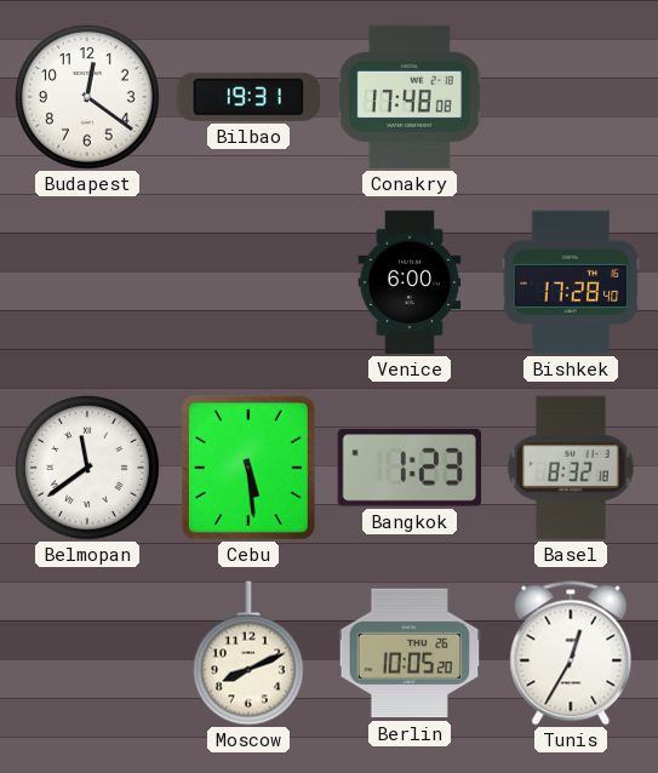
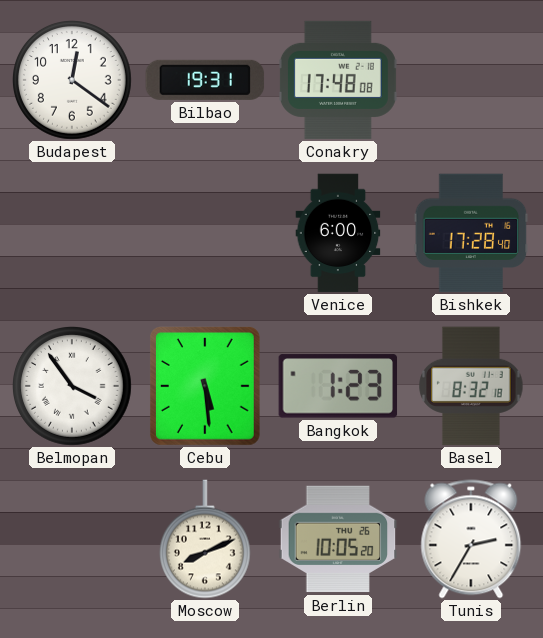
Belmopan: 11:39 -> 3:54 (73, 387)
Tunis: 12:35 -> 2:35 (471, 539)
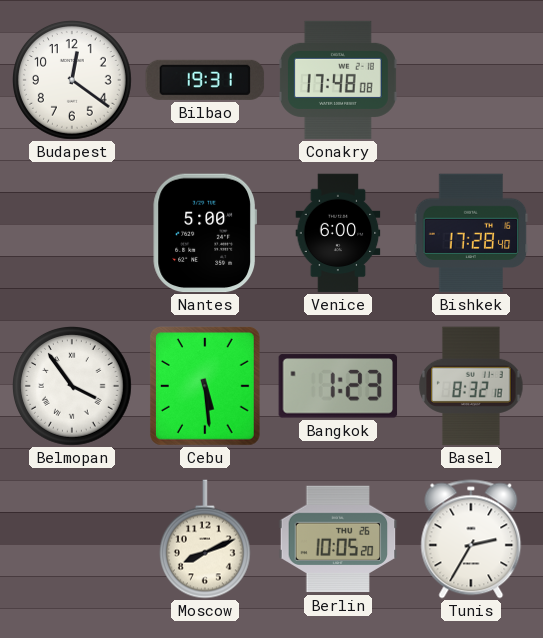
Nantes: none -> 5:00 (205, 233)
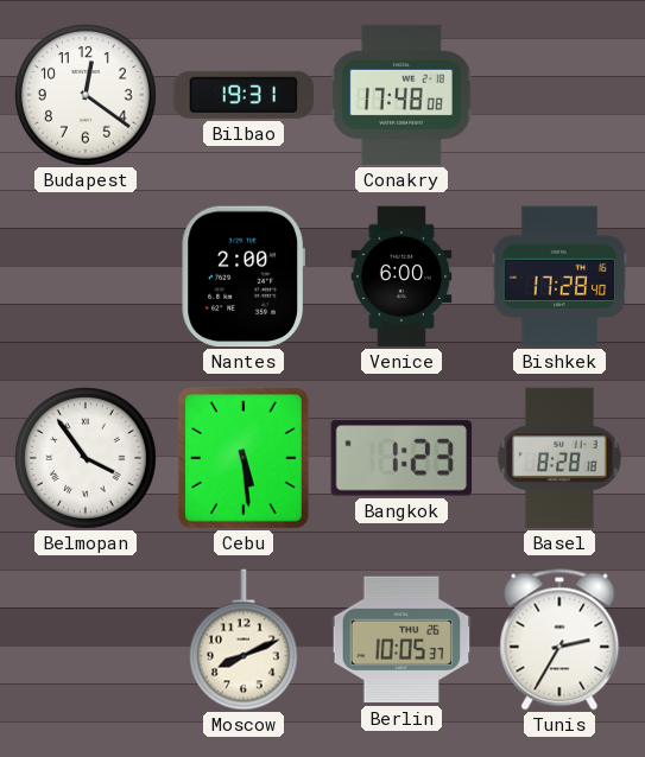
Nantes: 5:00 -> 2:00 (244, 276)
Basel: 8:32 -> 8:28 (559, 458)
Berlin: 10:05:20 -> 10:05:37 (401, 640)
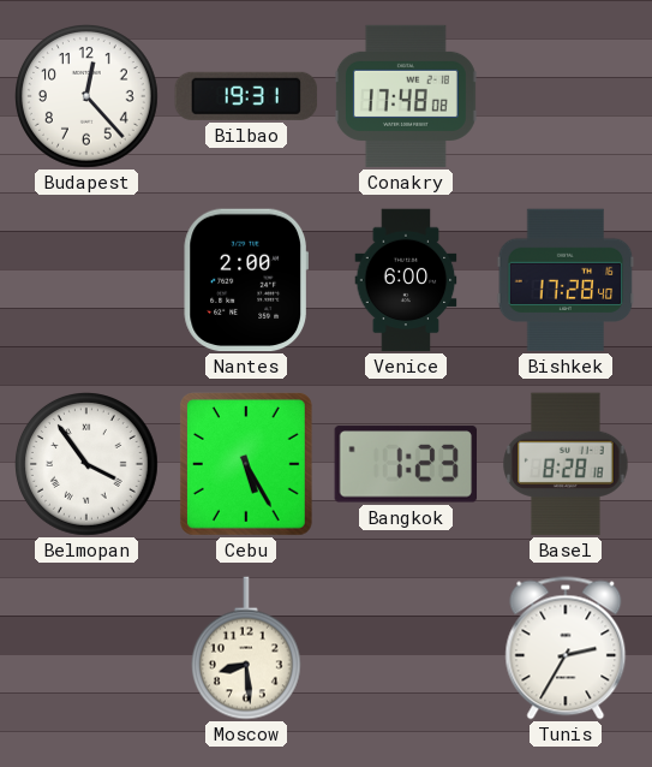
Budapest: 12:21 -> 12:23 (88, 97)
Cebu: 5:29 -> 5:25 (246, 464)
Moscow: 8:11 -> 8:29 (246, 648)
Berlin: 10:05 -> none (401, 640)
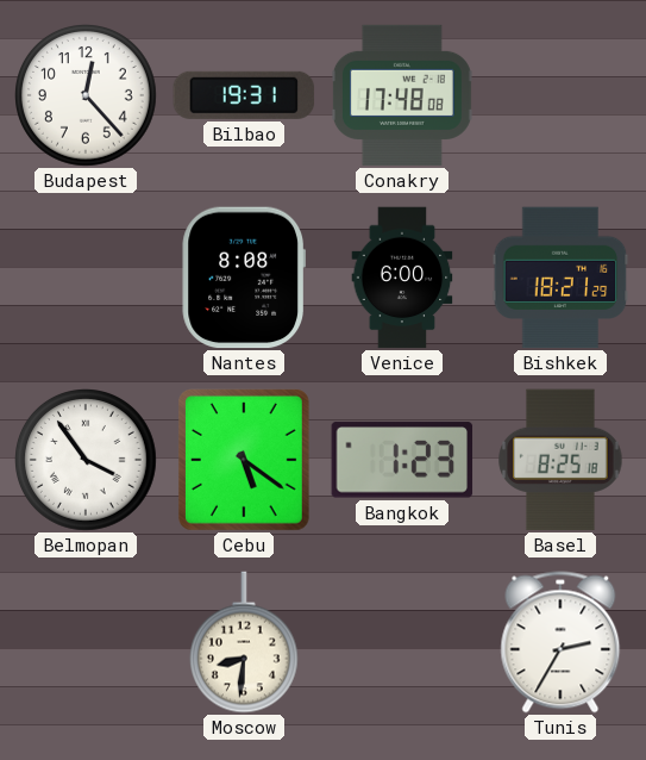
Nantes: 2:00 -> 8:08 (244, 278)
Bishkek: 17:28 -> 18:21 (560, 278)
Cebu: 5:25 -> 5:21 (244, 460)
Basel: 8:28 -> 8:25 (560, 460)
Moscow: 8:29 -> 8:31 (244, 642)
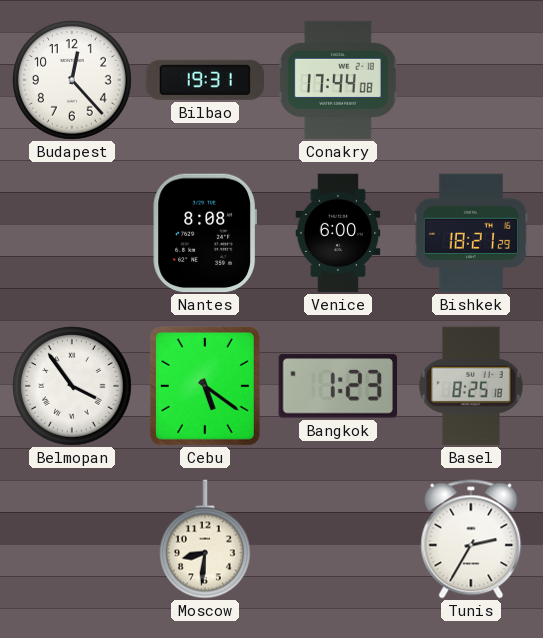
Conakry: 17:48 -> 17:44 (338, 80)
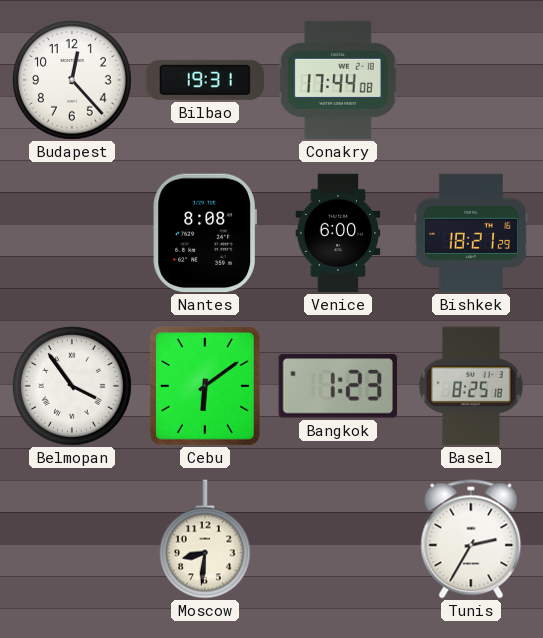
Cebu: 5:21 -> 6:09 (205, 386)
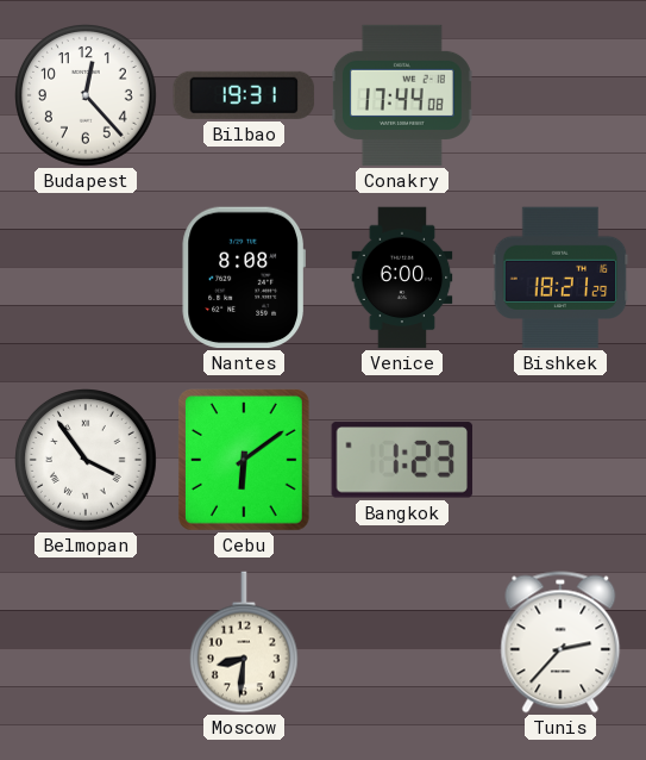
Basel: 8:25 -> none (471, 386)
Tunis: 2:35 -> 2:37 (560, 642)
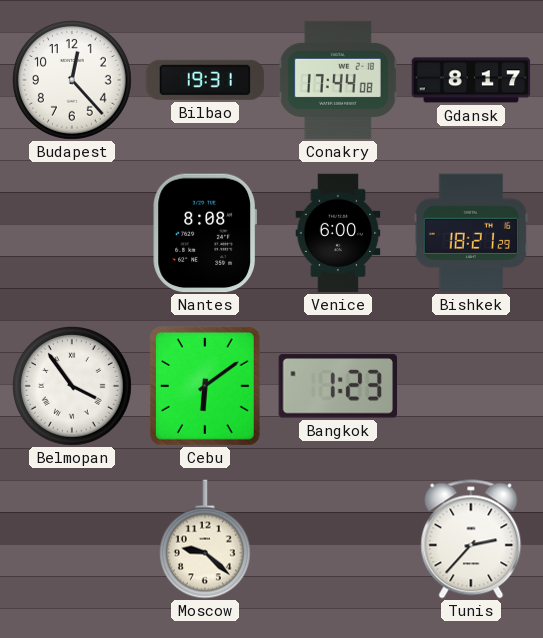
Gdansk: none -> 8:17 (471, 80)
Moscow: 8:31 -> 9:22 (205, 539)
